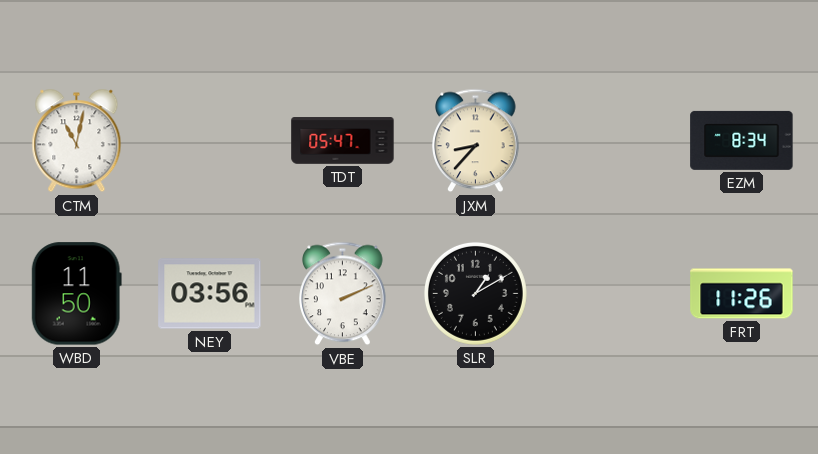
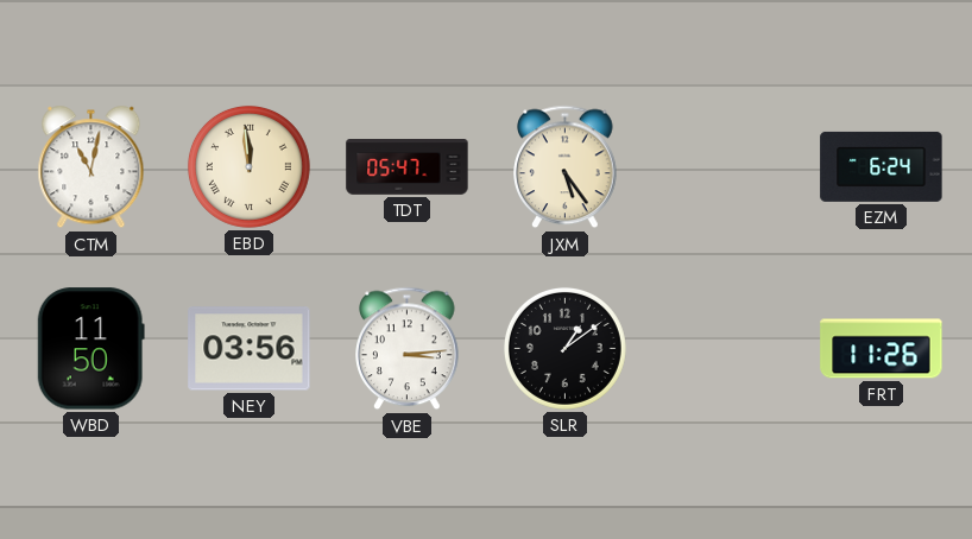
EBD: none -> 11:59 (248, 166)
JXM: 8:37 -> 5:24 (566, 167)
EZM: 8:34 -> 6:24 (882, 166)
VBE: 2:11 -> 3:14 (408, 349)
SLR: 1:10 -> 1:09 (564, 348)
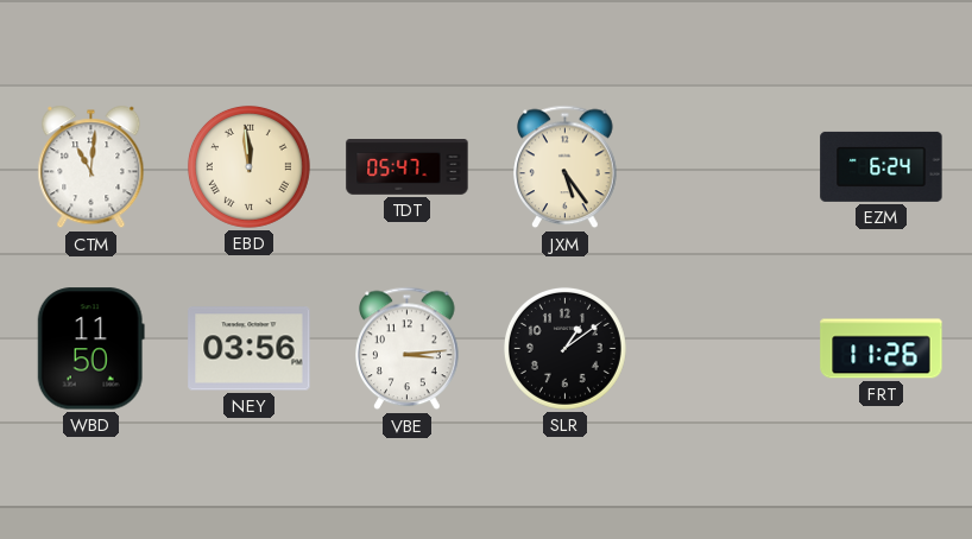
CTM: 11:02 -> 11:01 (91, 167)
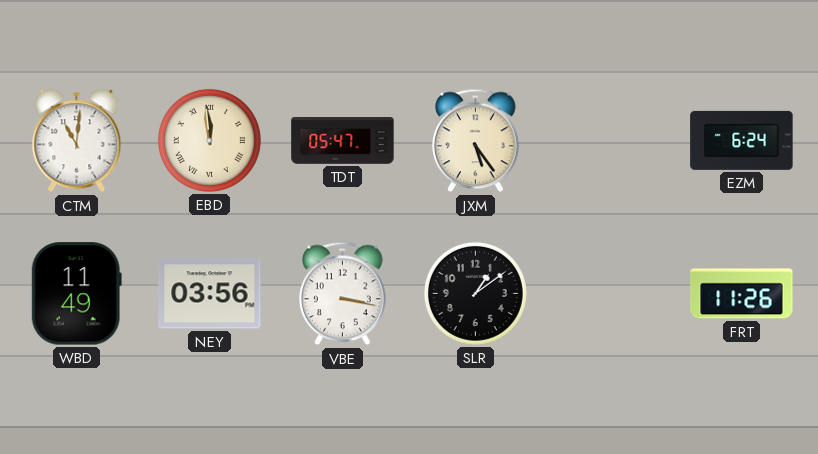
WBD: 11:50 -> 11:49 (76, 294)
VBE: 3:14 -> 3:17 (343, 294)
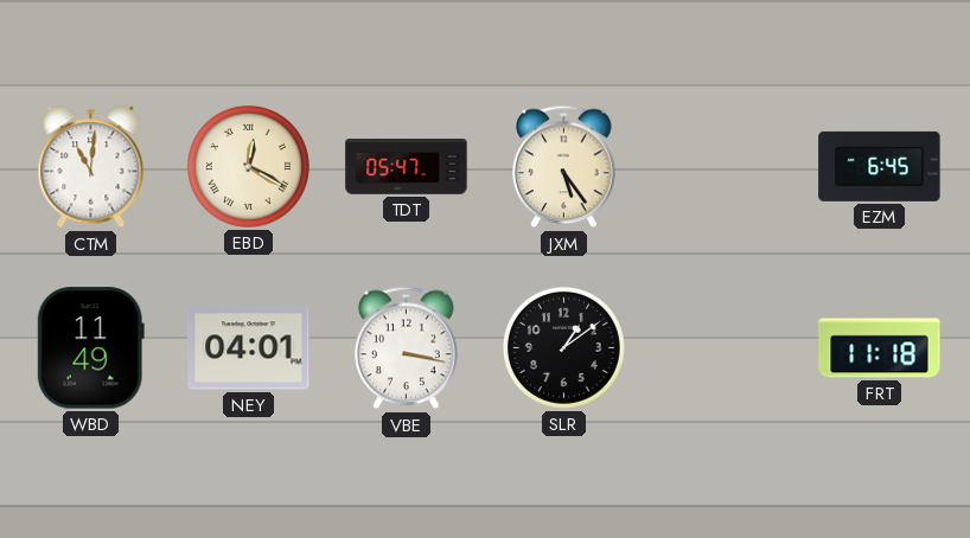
EBD: 11:59 -> 12:20 (248, 166)
EZM: 6:24 -> 6:45 (880, 166)
NEY: 03:56 -> 04:01 (249, 348)
FRT: 11:26 -> 11:18 (880, 348)
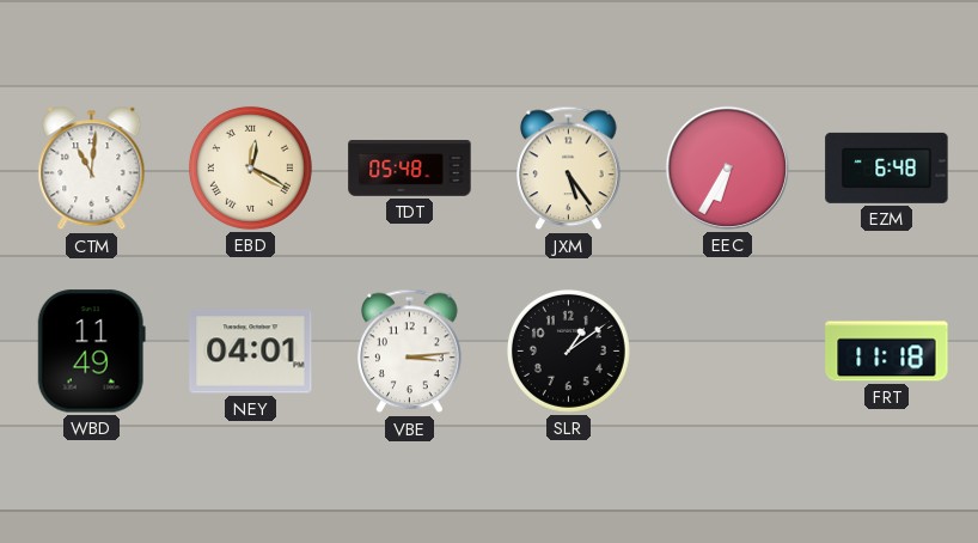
TDT: 05:47 -> 05:48 (410, 169)
EEC: none -> 6:35 (727, 167)
EZM: 6:45 -> 6:48 (887, 167)
VBE: 3:17 -> 3:14 (410, 352)
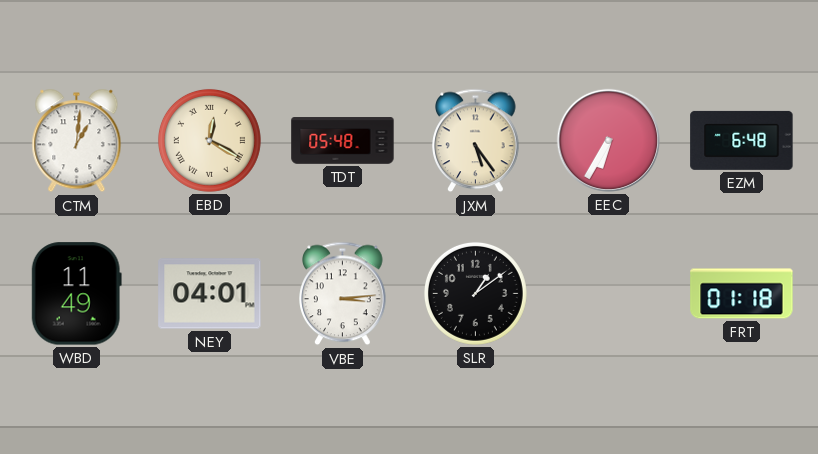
CTM: 11:01 -> 1:01 (77, 141)
FRT: 11:18 -> 01:18 (742, 294)
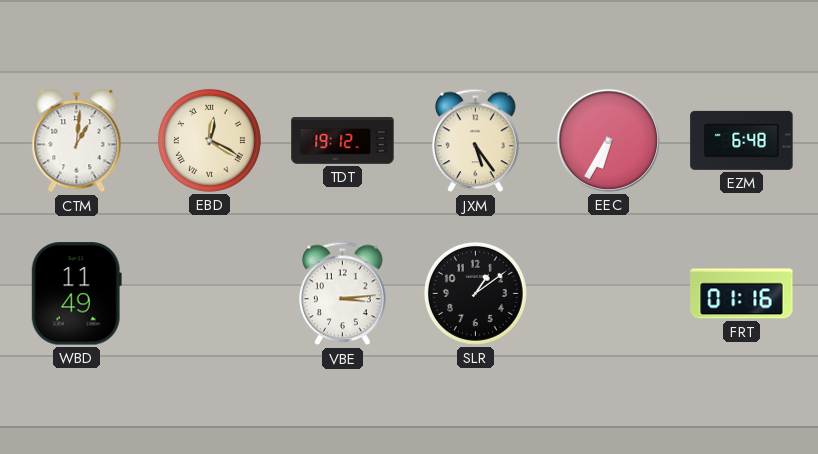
TDT: 05:48 -> 19:12 (343, 141)
NEY: 04:01 -> none (210, 294)
FRT: 01:18 -> 01:16 (742, 294)
